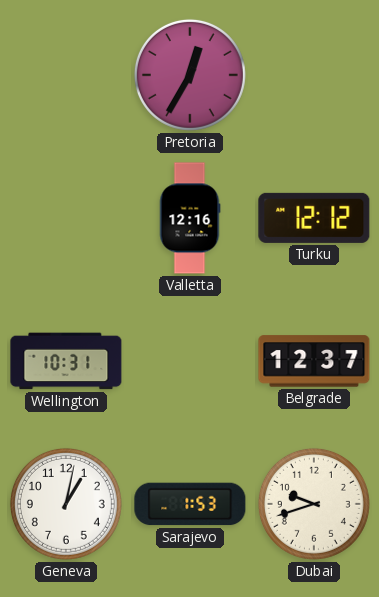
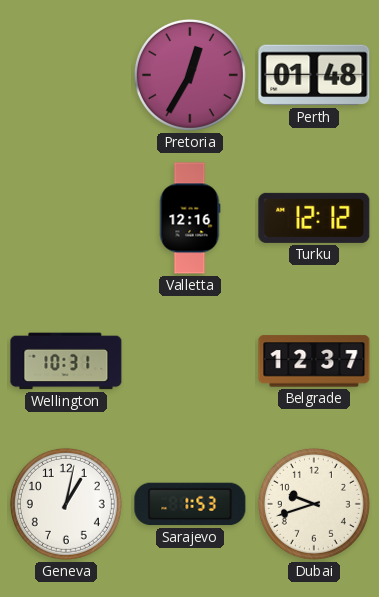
Perth: none -> 01:48 (314, 75)
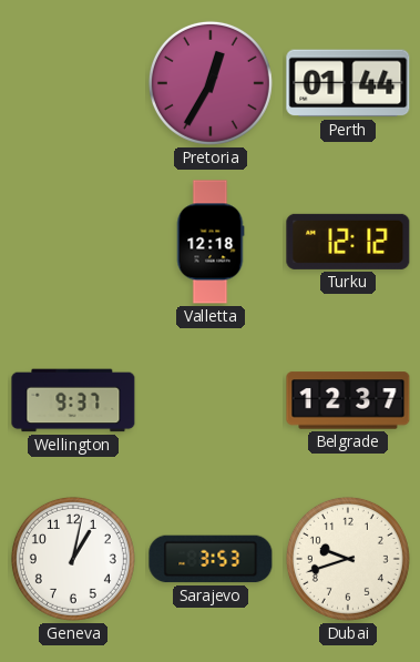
Perth: 01:48 -> 01:44 (348, 83)
Valletta: 12:16 -> 12:18 (211, 242)
Wellington: 10:31 -> 9:37 (73, 400)
Sarajevo: 1:53 -> 3:53 (211, 559)
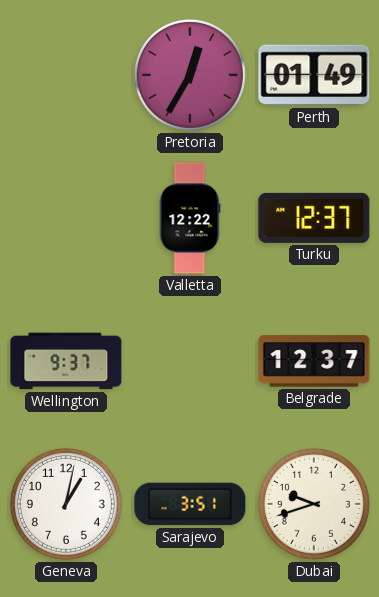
Perth: 01:44 -> 01:49 (314, 75)
Valletta: 12:18 -> 12:22 (190, 218)
Turku: 12:12 -> 12:37 (314, 218)
Sarajevo: 3:53 -> 3:51 (190, 504)
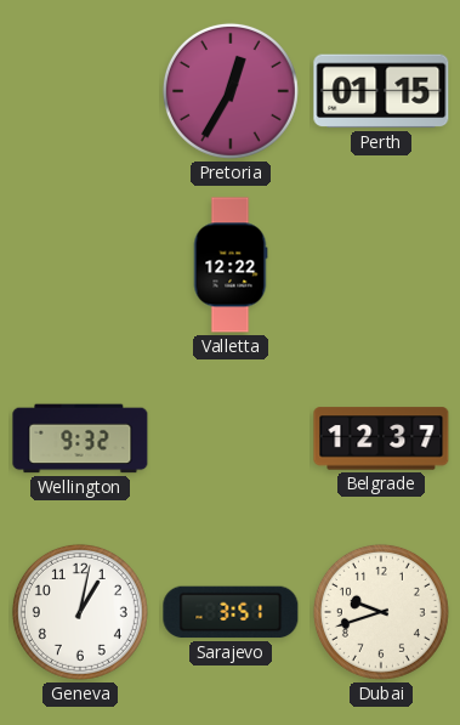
Perth: 01:49 -> 01:15 (381, 91)
Turku: 12:37 -> none (314, 218)
Wellington: 9:37 -> 9:32 (80, 438)
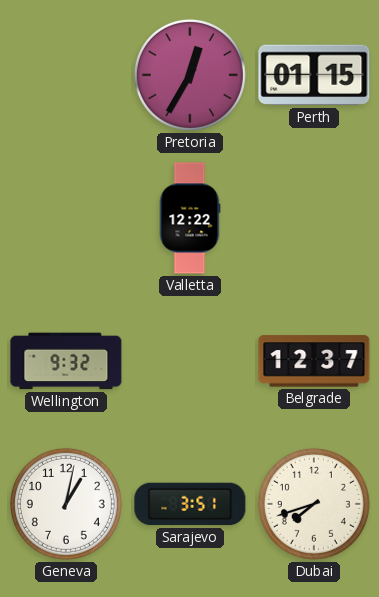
Dubai: 9:42 -> 7:42 (314, 504)
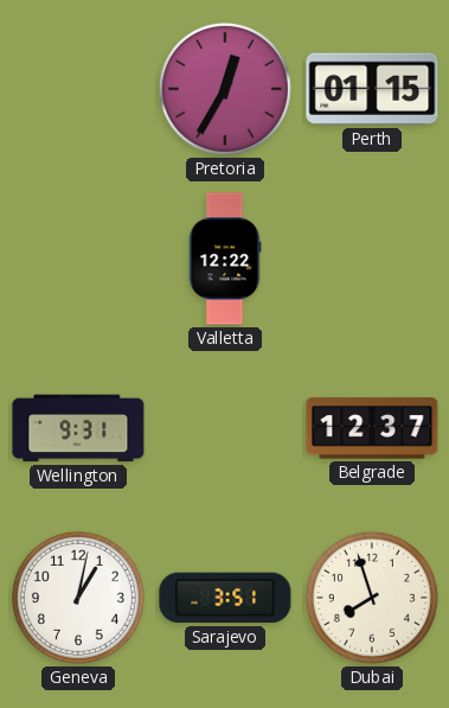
Wellington: 9:32 -> 9:31 (78, 428)
Dubai: 7:42 -> 7:57 (372, 598)
